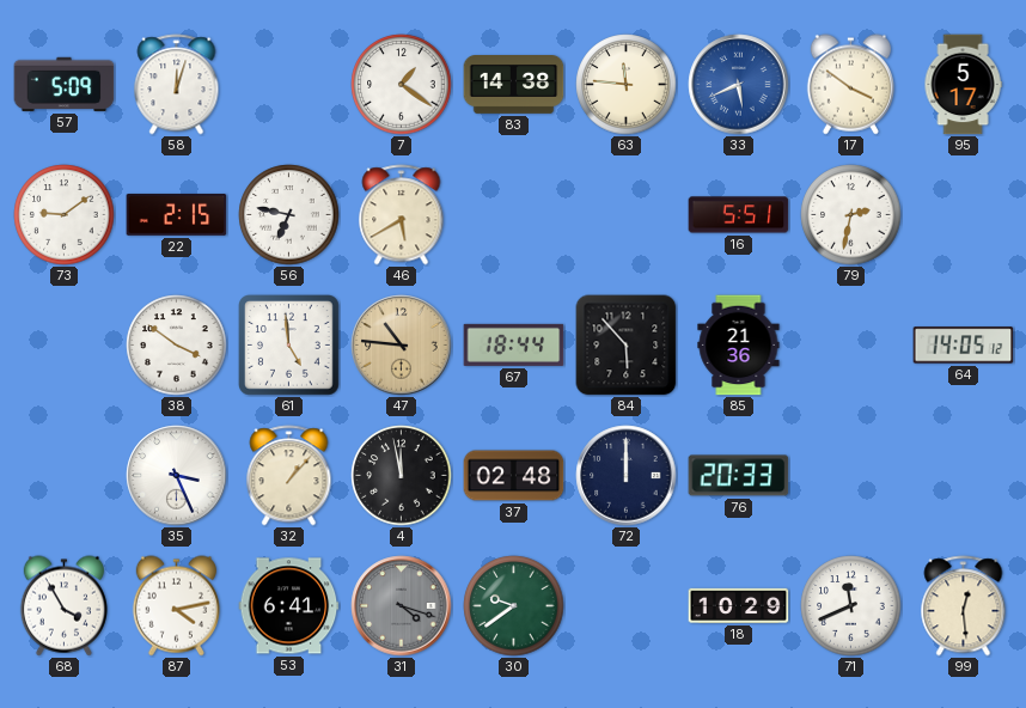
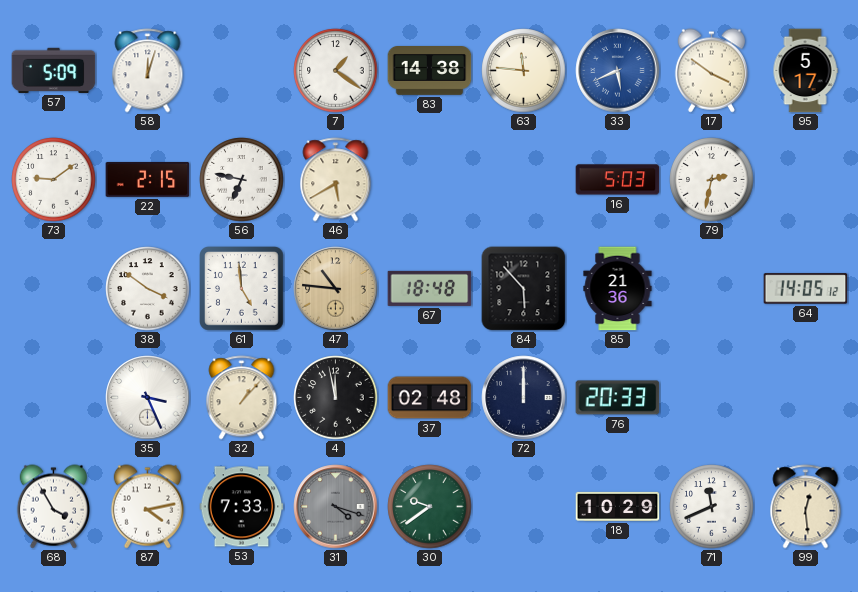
16: 5:51 -> 5:03 (618, 180)
67: 18:44 -> 18:48 (430, 288)
53: 6:41 -> 7:33 (242, 507)
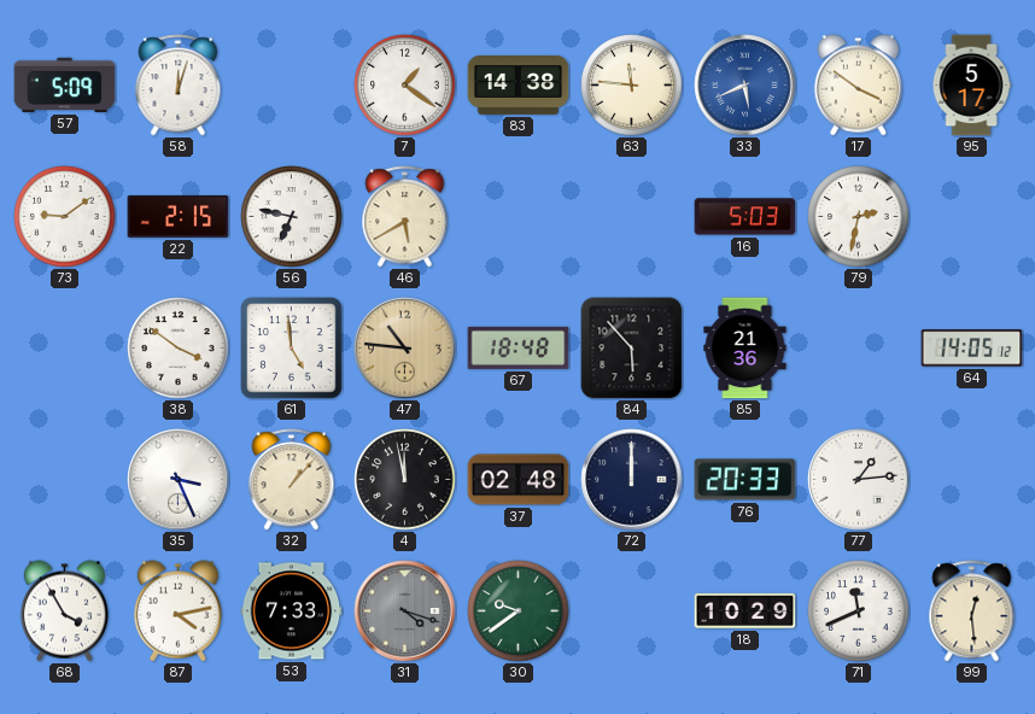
77: none -> 1:14 (859, 480)
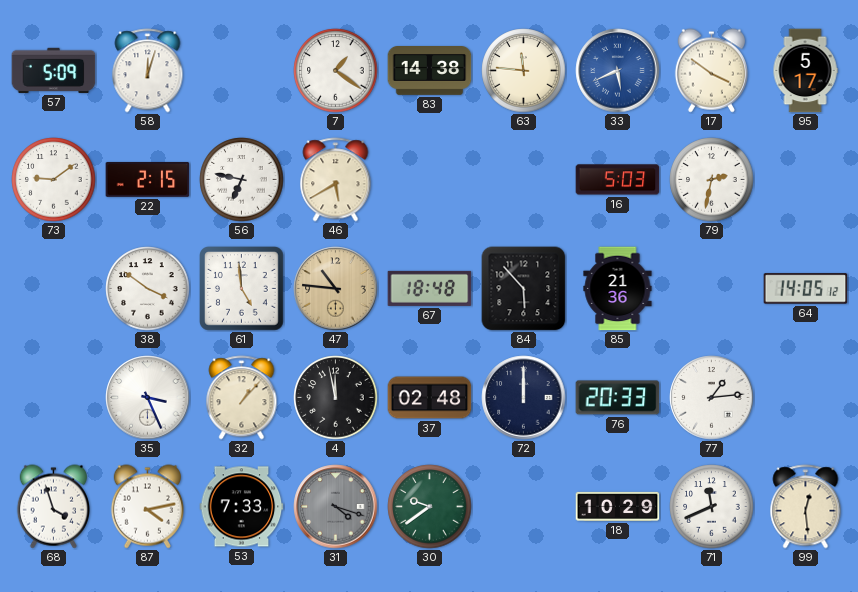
68: 3:55 -> 3:57 (53, 507)
